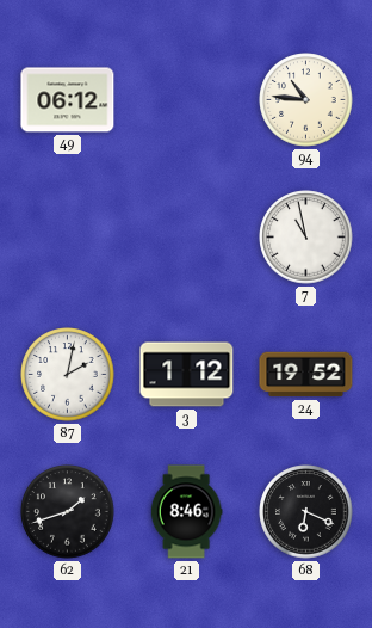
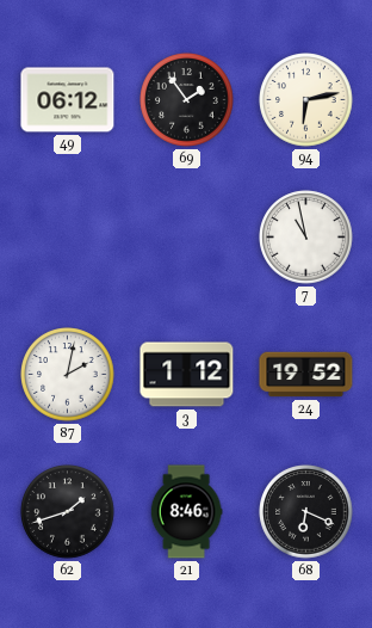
69: none -> 1:54 (187, 100)
94: 10:46 -> 6:13 (306, 100)
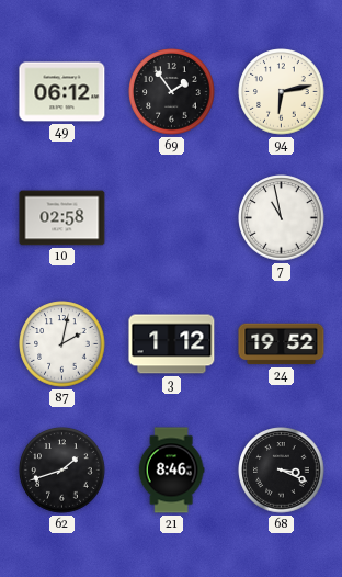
10: none -> 02:58 (62, 218)
68: 6:19 -> 3:19 (282, 471)
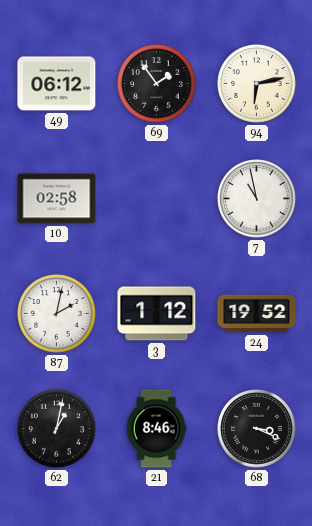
62: 1:42 -> 1:02 (57, 429)
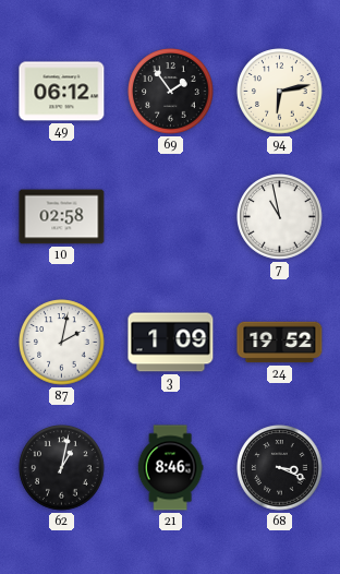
3: 1:12 -> 1:09 (171, 343)
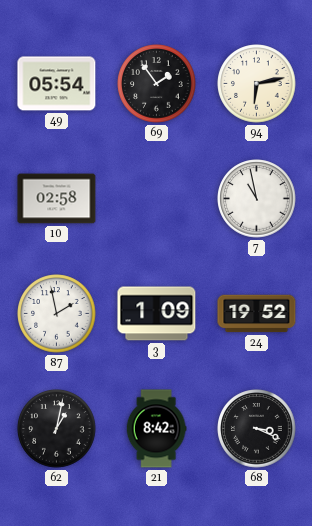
49: 06:12 -> 05:54 (57, 84)
87: 2:02 -> 1:58 (57, 314)
21: 8:46 -> 8:42 (156, 429)
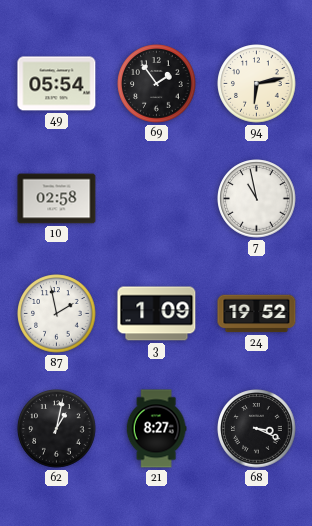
21: 8:42 -> 8:27 (156, 429)
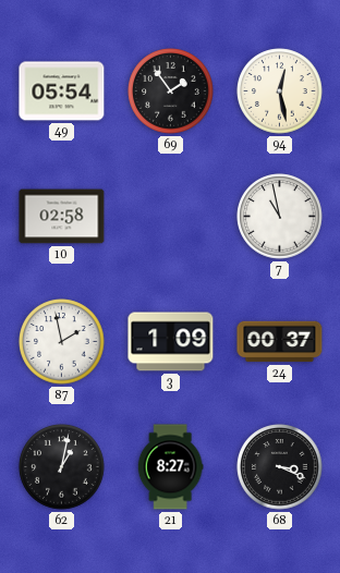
94: 6:13 -> 12:28 (280, 92)
24: 19:52 -> 00:37 (280, 342)
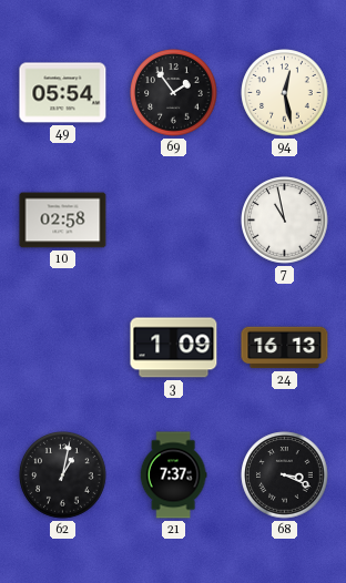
87: 1:58 -> none (62, 342)
24: 00:37 -> 16:13 (285, 348)
21: 8:27 -> 7:37 (173, 475)
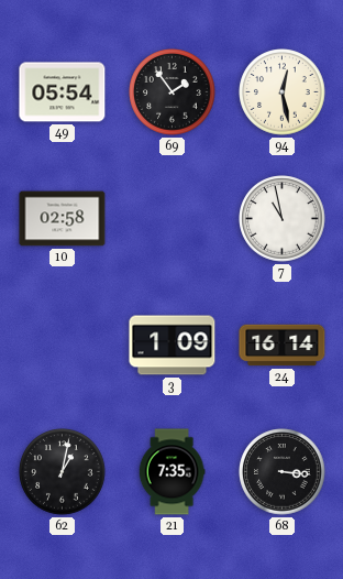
24: 16:13 -> 16:14 (283, 346)
21: 7:37 -> 7:35 (171, 472)
68: 3:19 -> 3:16 (283, 472)
